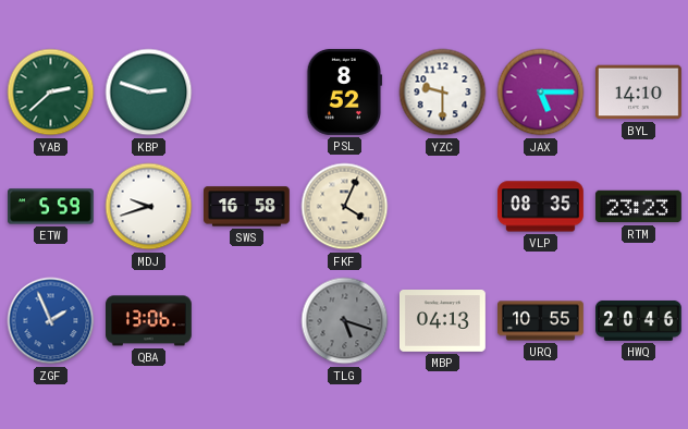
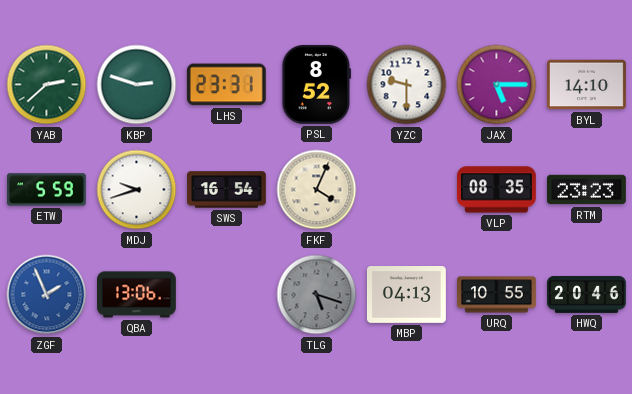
LHS: none -> 23:31 (226, 85)
SWS: 16:58 -> 16:54 (227, 190)
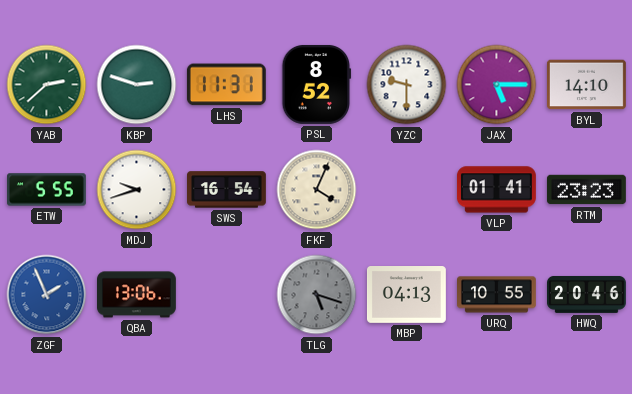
LHS: 23:31 -> 11:31 (226, 85)
ETW: 5:59 -> 5:55 (47, 190)
VLP: 08:35 -> 01:41 (496, 190)
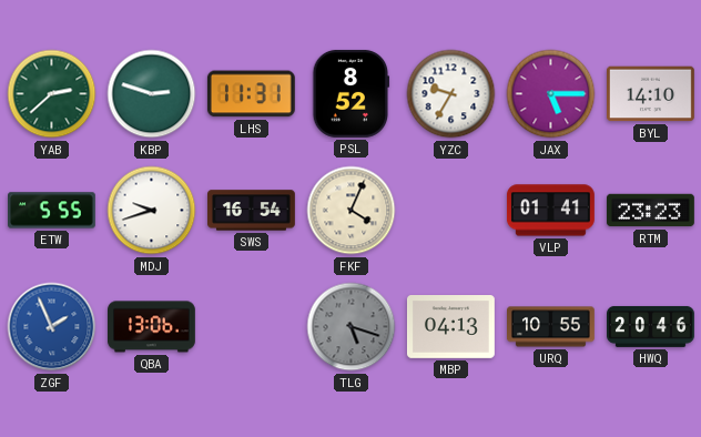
YZC: 9:30 -> 9:35 (451, 94)
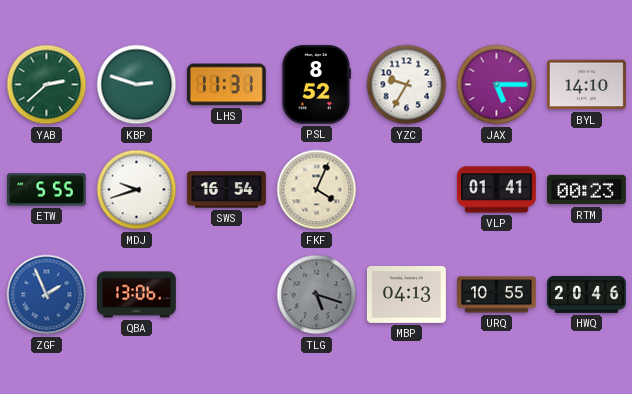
RTM: 23:23 -> 00:23 (587, 190)
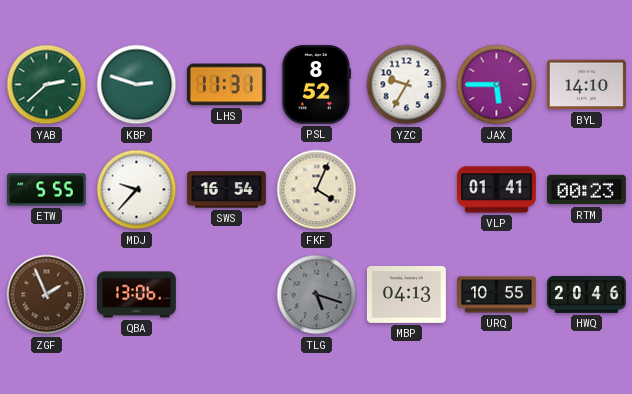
JAX: 5:15 -> 5:45 (497, 85)
MDJ: 9:42 -> 9:37 (137, 190)
ZGF dial: blue -> brown (47, 295)
